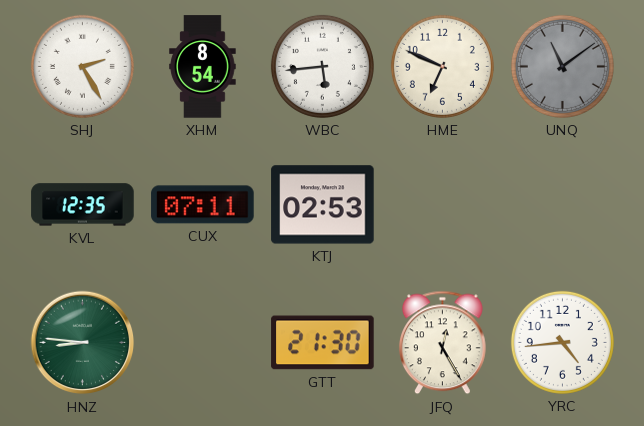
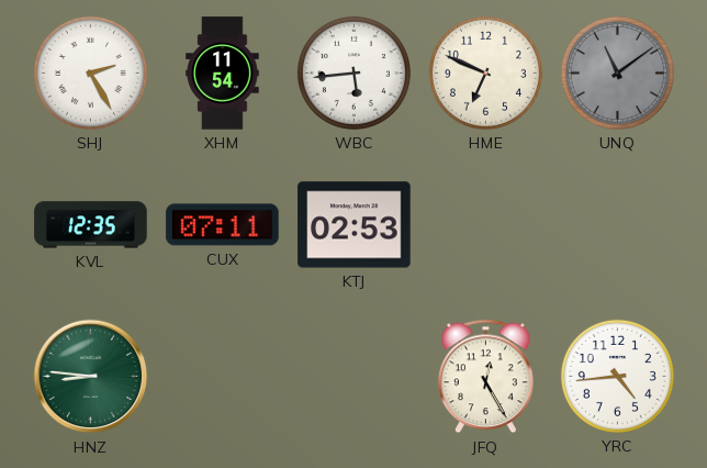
XHM: 8:54 -> 11:54 (223, 74)
GTT: 21:30 -> none (323, 343)
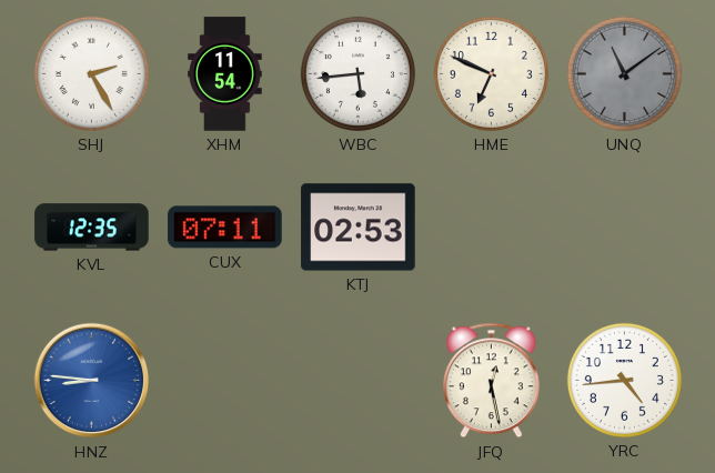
HNZ dial: green -> blue (92, 381)
JFQ: 12:25 -> 12:28 (491, 381)
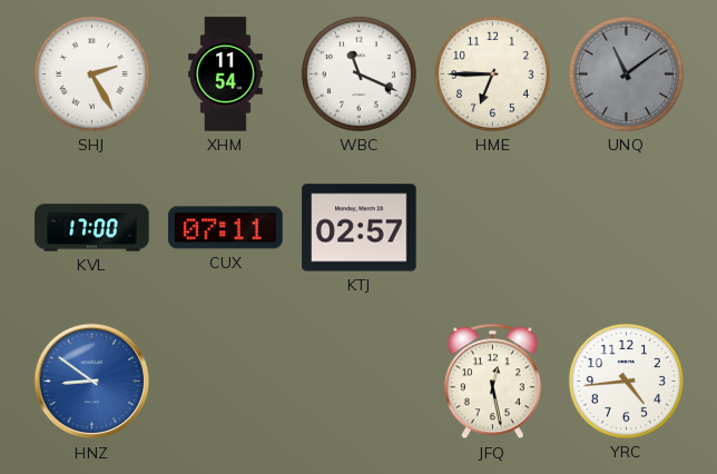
WBC: 5:44 -> 11:19 (358, 73)
HME: 6:49 -> 6:45 (492, 73)
KVL: 12:35 -> 17:00 (92, 228)
KTJ: 02:53 -> 02:57 (360, 228)
HNZ: 8:46 -> 8:51 (92, 382)
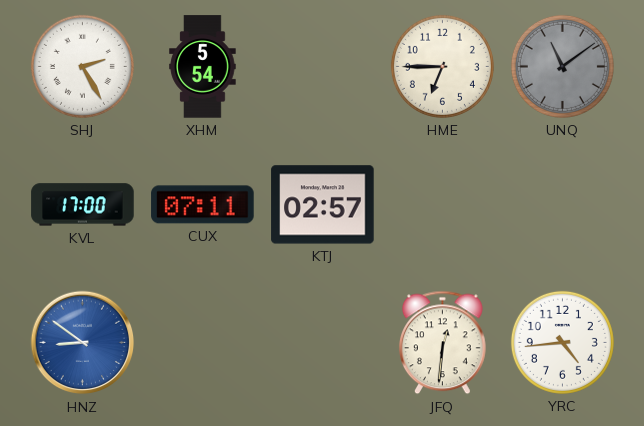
XHM: 11:54 -> 5:54 (203, 67)
WBC: 11:19 -> none (358, 73)
JFQ: 12:28 -> 12:31 (442, 343)
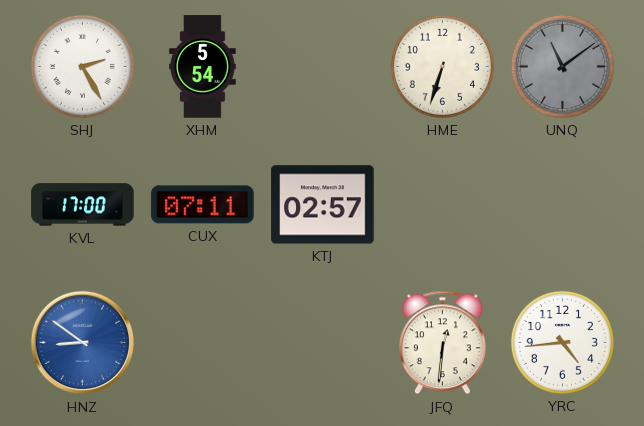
HME: 6:45 -> 6:33 (442, 66)
